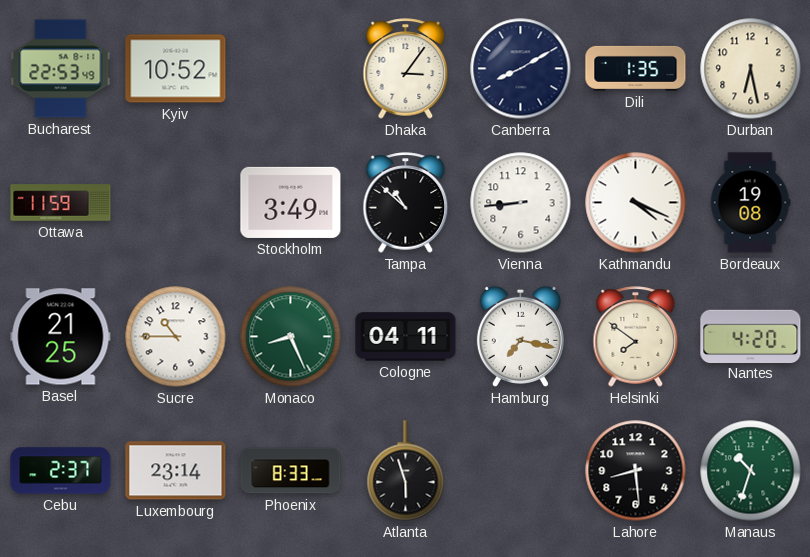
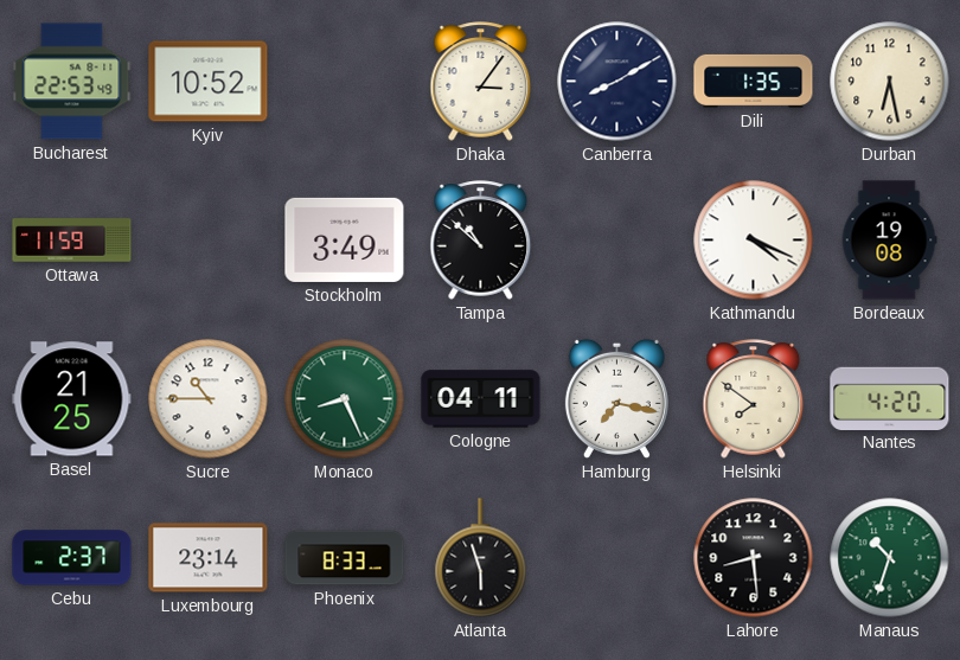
Vienna: 8:44 -> none (521, 203)
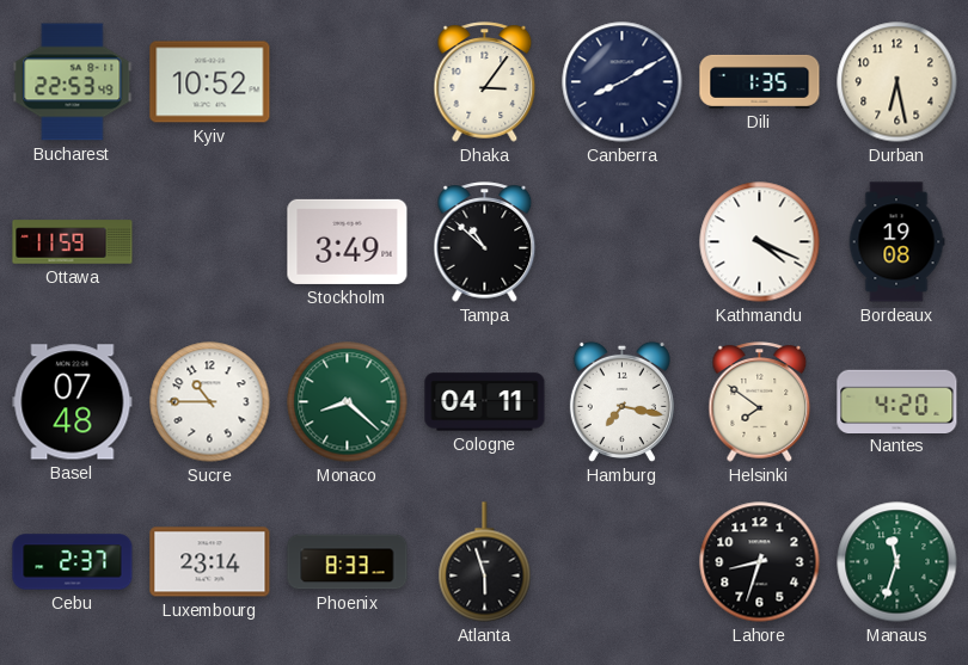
Basel: 21:25 -> 07:48 (73, 402)
Monaco: 8:26 -> 8:22 (348, 402)
Lahore: 8:29 -> 8:33 (760, 562)
Manaus: 10:33 -> 11:33 (897, 562)
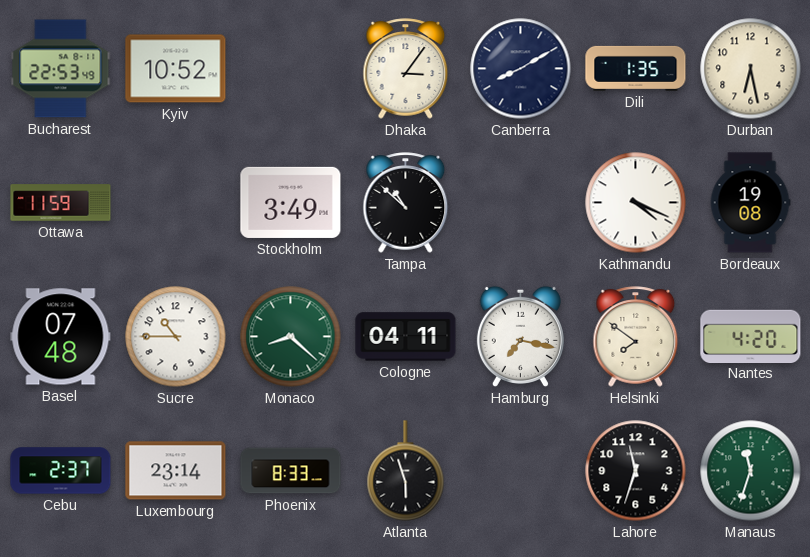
Lahore: 8:33 -> 11:33 (636, 471)
